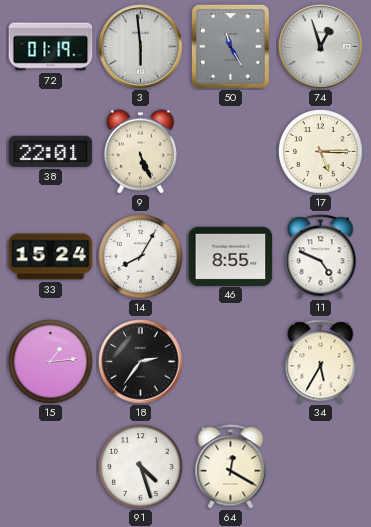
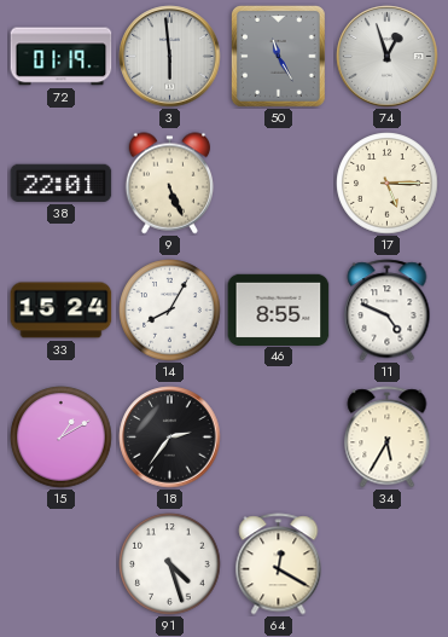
15: 1:14 -> 1:10 (62, 438)
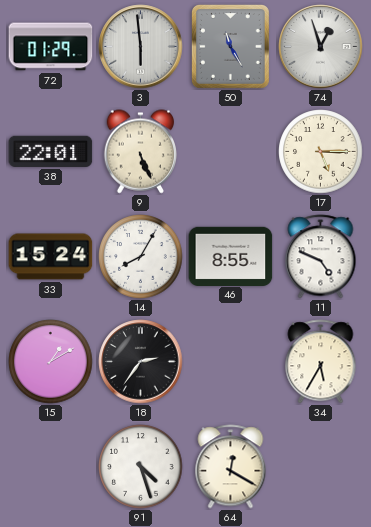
72: 01:19 -> 01:29 (51, 47)
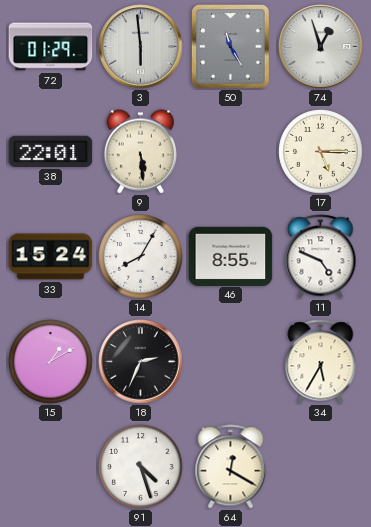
9: 5:26 -> 5:29 (141, 152)
18: 2:36 -> 2:34 (141, 362)
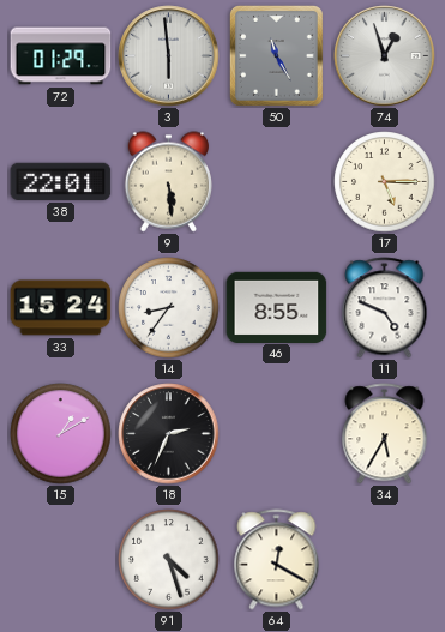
14: 8:05 -> 8:36 (169, 308)
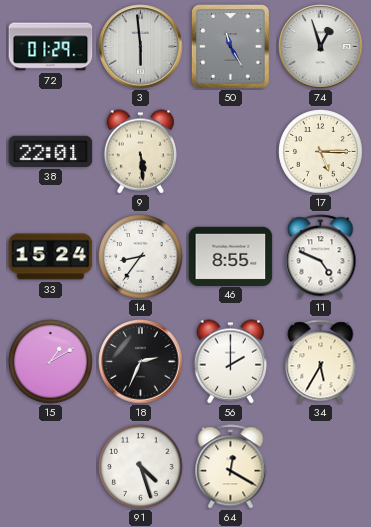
56: none -> 2:00 (231, 362)
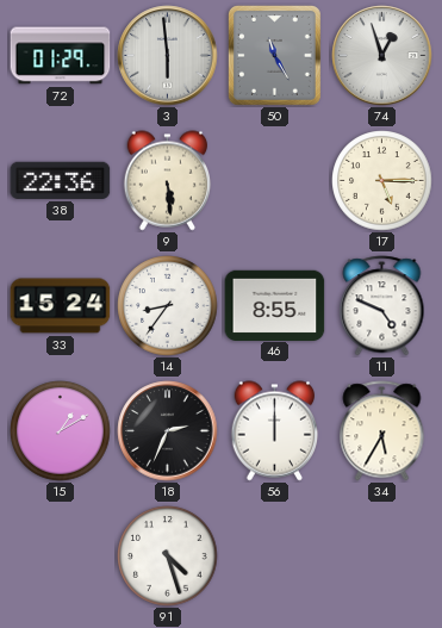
38: 22:01 -> 22:36 (61, 180)
56: 2:00 -> 12:00 (275, 431)
64: 12:20 -> none (231, 467)
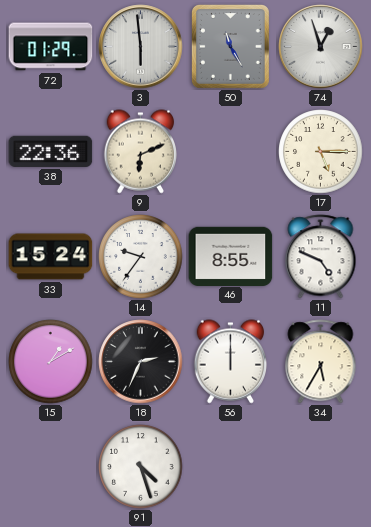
9: 5:29 -> 6:11 (141, 152)
14: 8:36 -> 9:36 (141, 257)
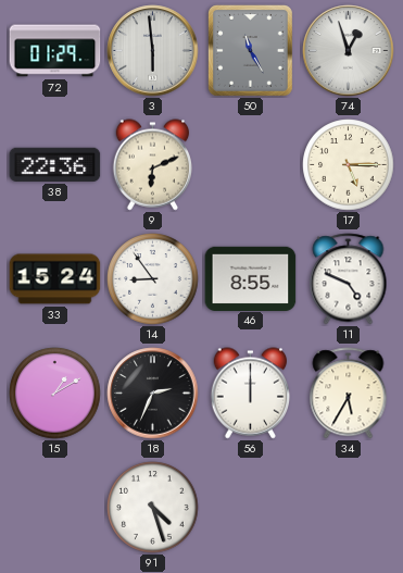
14: 9:36 -> 8:54 (153, 279)
